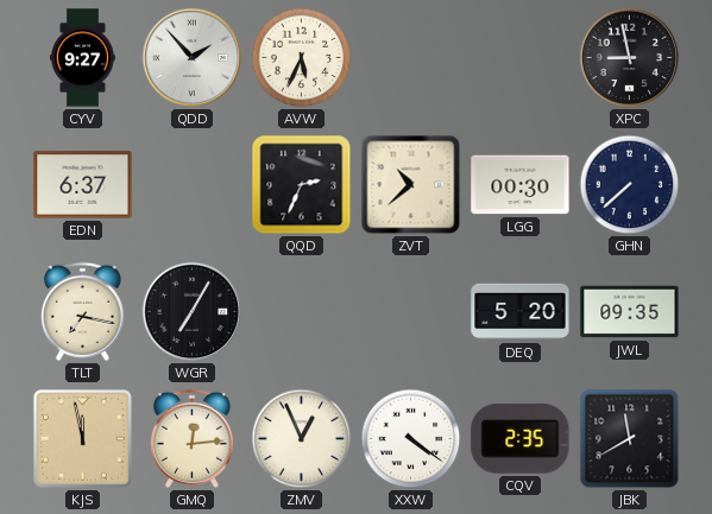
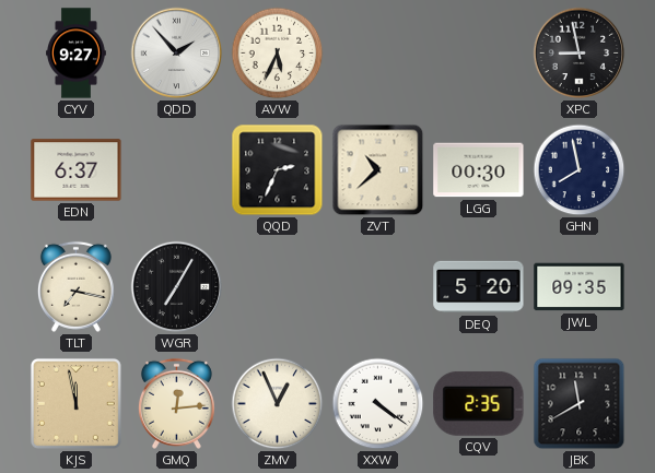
GHN: 7:38 -> 7:58 (580, 170)
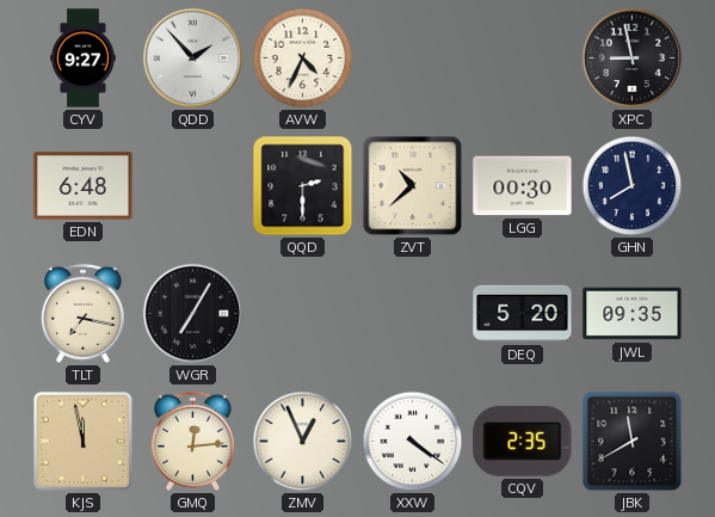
AVW: 5:34 -> 4:34 (303, 59)
EDN: 6:37 -> 6:48 (84, 186)
QQD: 2:34 -> 2:30 (303, 186)
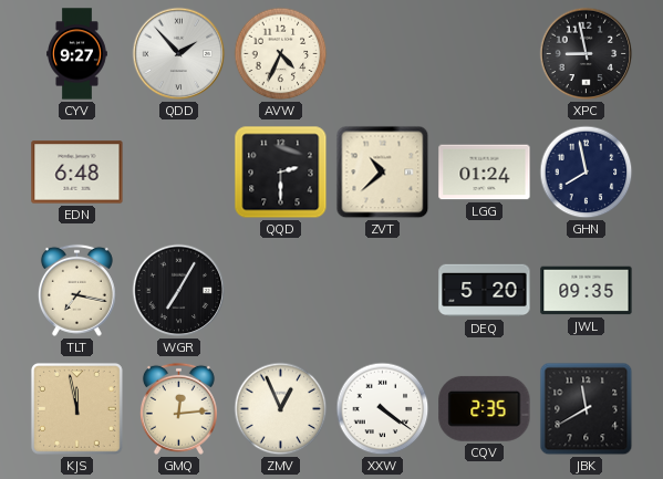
LGG: 00:30 -> 01:24 (485, 173)
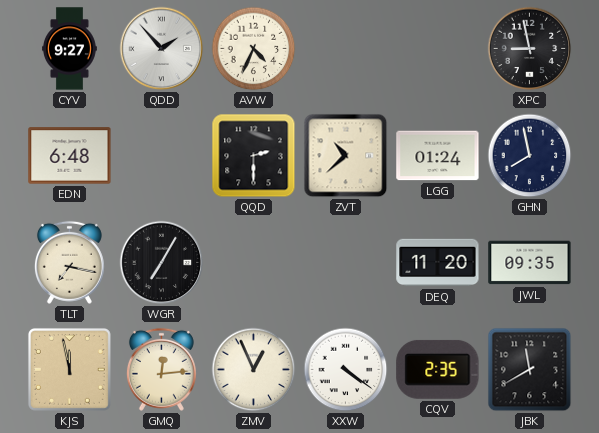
DEQ: 5:20 -> 11:20 (438, 263)
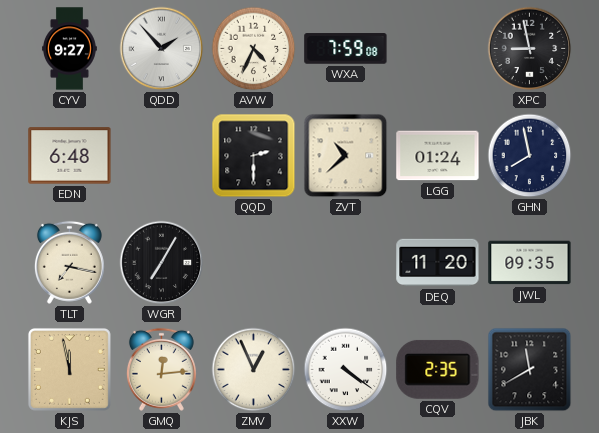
WXA: none -> 7:59 (346, 49)
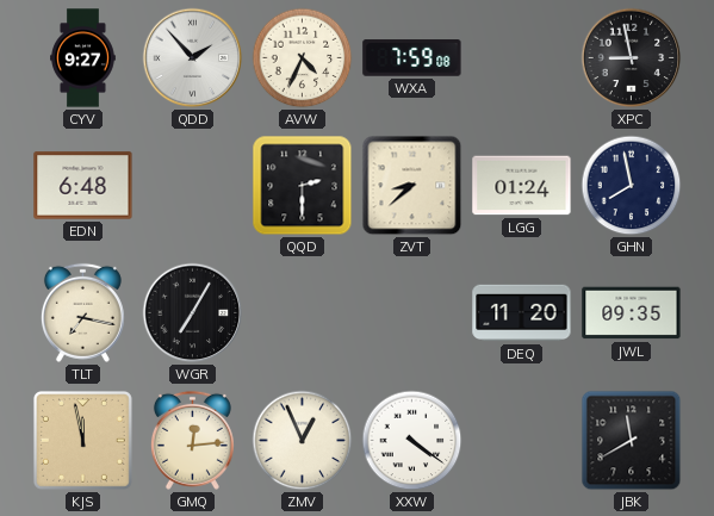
ZVT: 10:38 -> 8:38 (412, 186)
CQV: 2:35 -> none (438, 369)
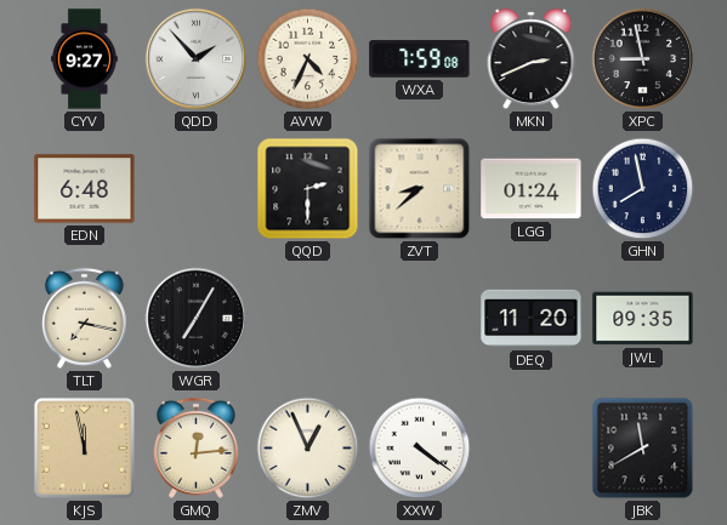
MKN: none -> 2:41 (532, 59)
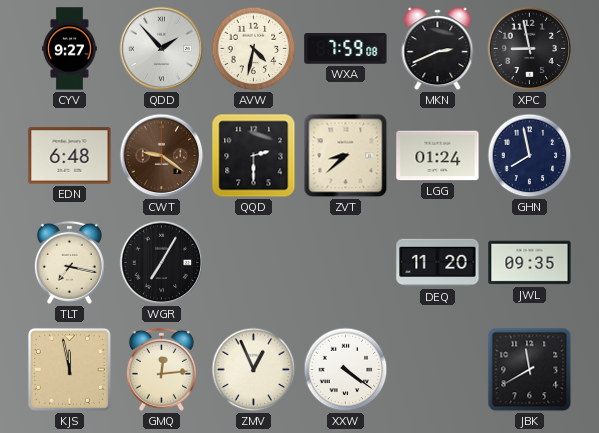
AVW: 4:34 -> 4:32 (254, 49)
CWT: none -> 9:21 (162, 156)
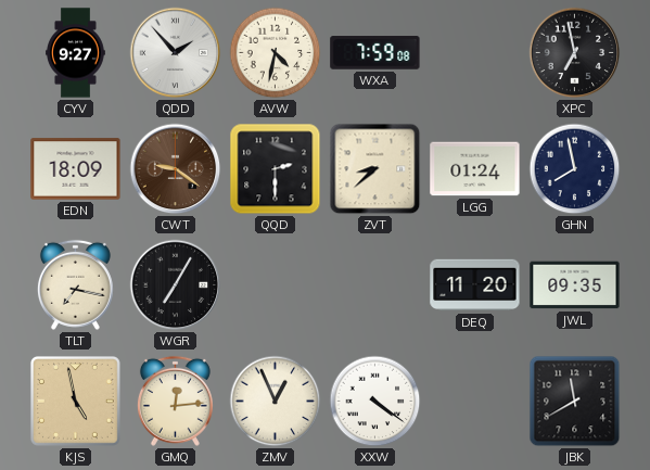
MKN: 2:41 -> none (438, 49)
XPC: 8:58 -> 6:58 (575, 53)
EDN: 6:48 -> 18:09 (76, 169)
KJS: 11:58 -> 4:58 (75, 401)
